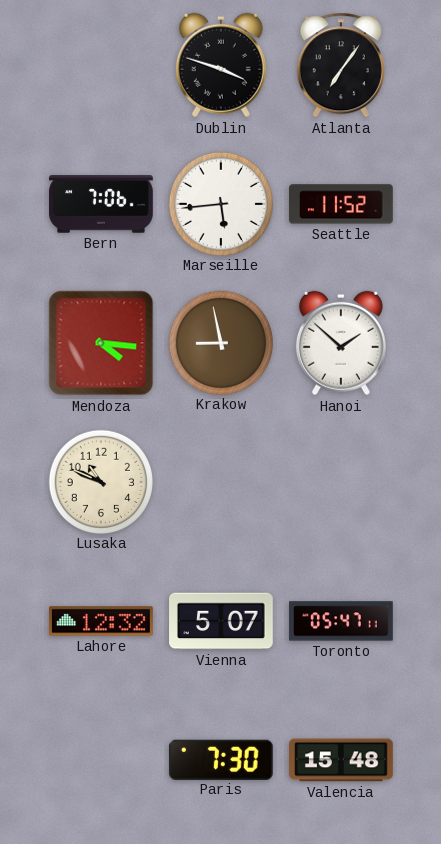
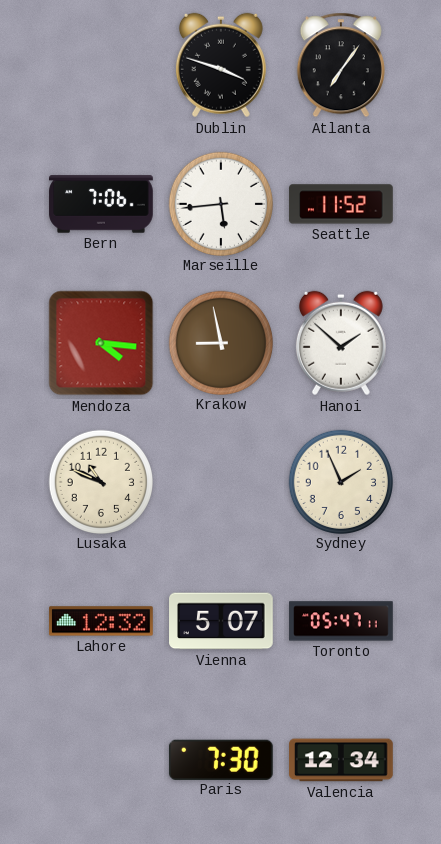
Sydney: none -> 1:56 (340, 481)
Valencia: 15:48 -> 12:34 (341, 760)
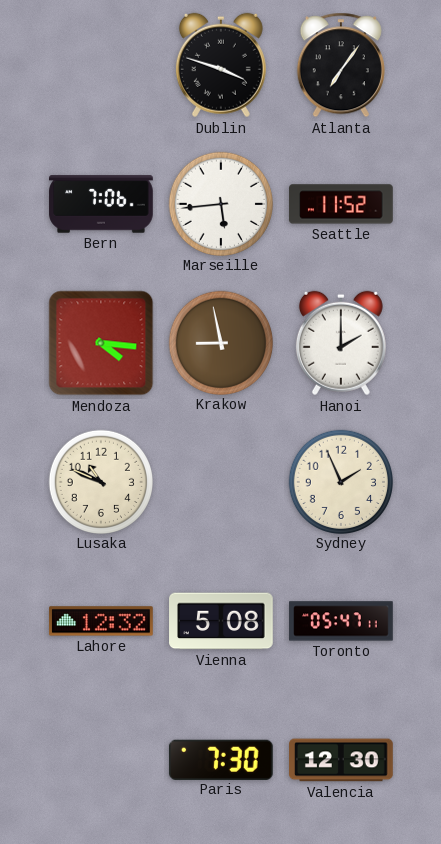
Hanoi: 1:52 -> 2:00 (341, 343)
Vienna: 5:07 -> 5:08 (221, 621)
Valencia: 12:34 -> 12:30 (341, 760)
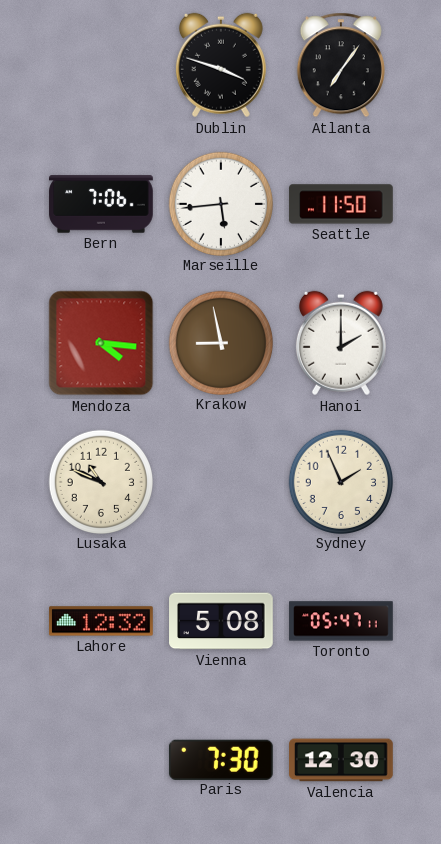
Seattle: 11:52 -> 11:50 (341, 204)
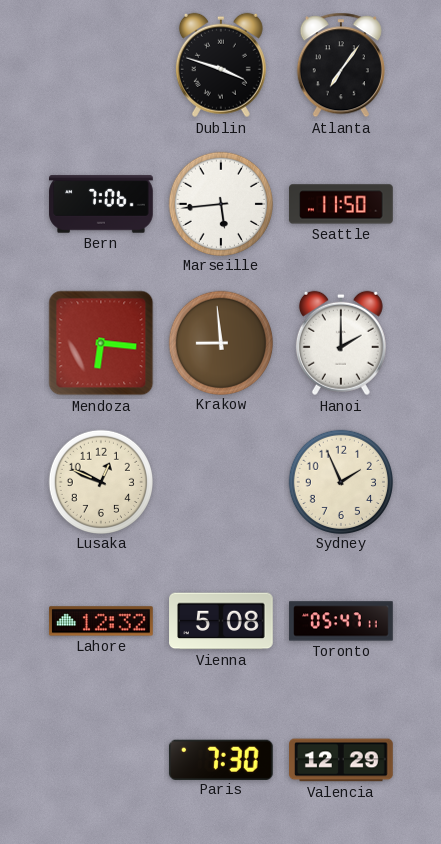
Mendoza: 4:16 -> 6:16 (101, 343)
Krakow: 8:58 -> 8:59 (220, 342)
Lusaka: 10:49 -> 12:49 (100, 481)
Valencia: 12:30 -> 12:29 (341, 760)
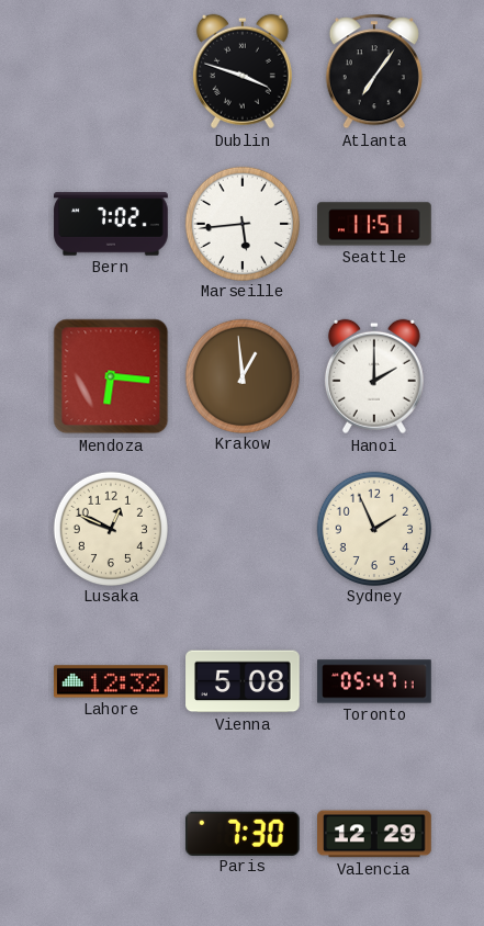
Bern: 7:06 -> 7:02 (111, 224)
Seattle: 11:50 -> 11:51 (374, 224)
Krakow: 8:59 -> 12:59 (241, 375)
